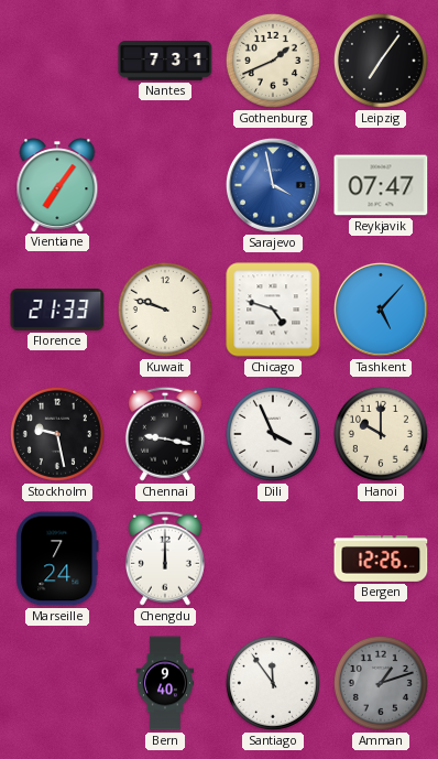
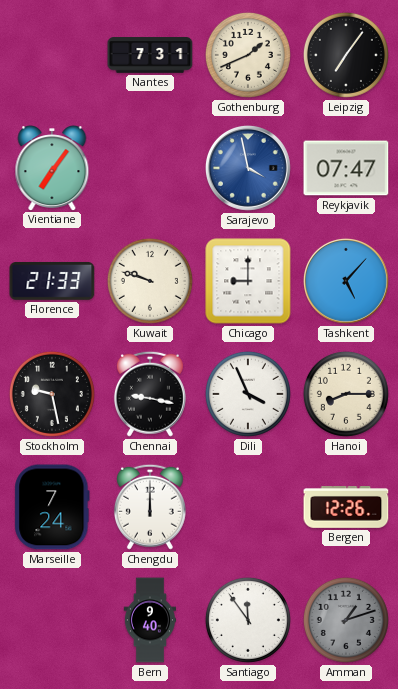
Chicago: 4:48 -> 9:00 (248, 281)
Hanoi: 10:00 -> 8:15 (346, 394)
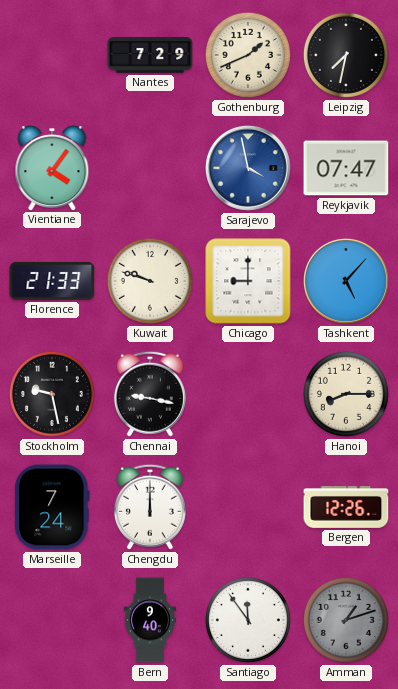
Nantes: 7:31 -> 7:29 (150, 55)
Leipzig: 7:06 -> 7:32 (346, 55)
Vientiane: 7:06 -> 4:06 (52, 168)
Dili: 3:56 -> none (248, 394)
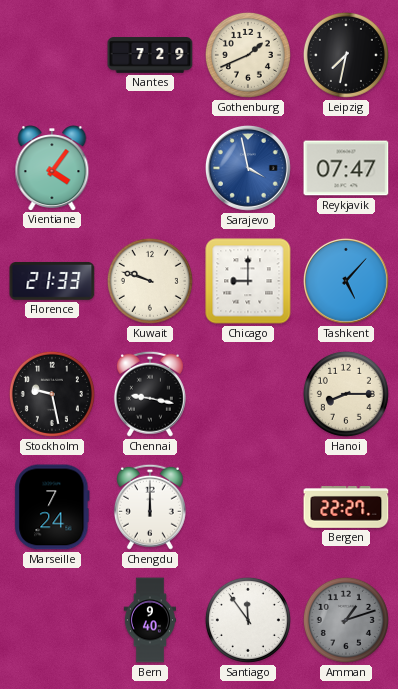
Bergen: 12:26 -> 22:27 (346, 508)
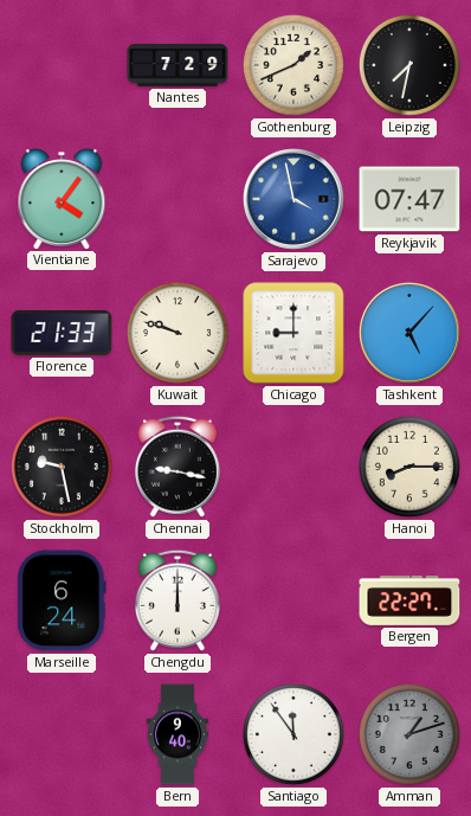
Marseille: 7:24 -> 6:24 (62, 600)
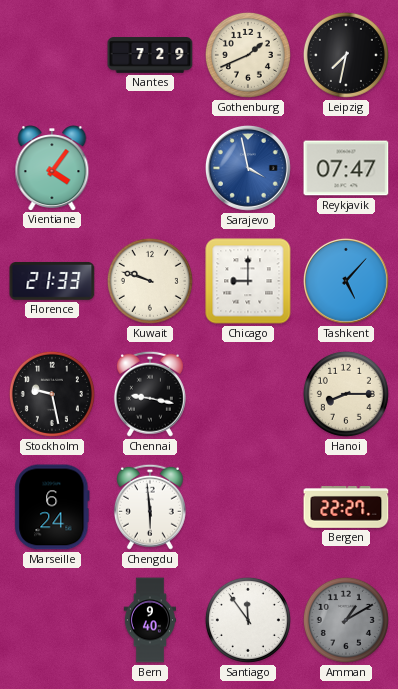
Chengdu: 12:00 -> 5:59 (150, 507)
Amman: 1:12 -> 1:10 (346, 620)
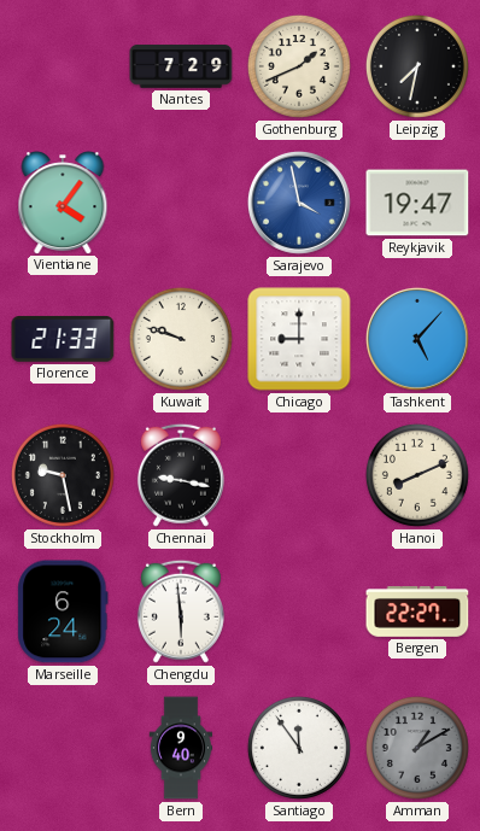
Reykjavik: 07:47 -> 19:47 (417, 203)
Hanoi: 8:15 -> 8:11 (417, 475)
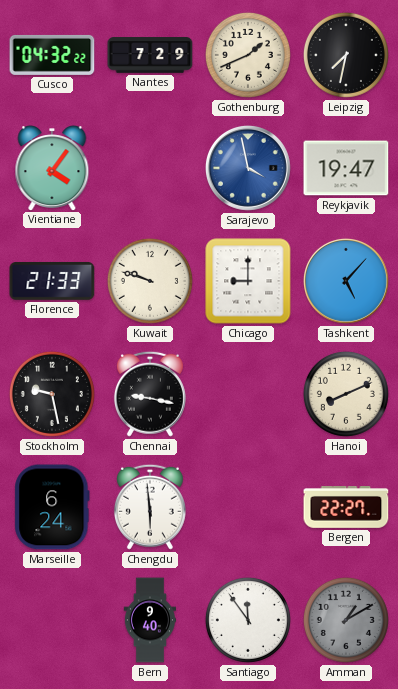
Cusco: none -> 04:32 (52, 55)
